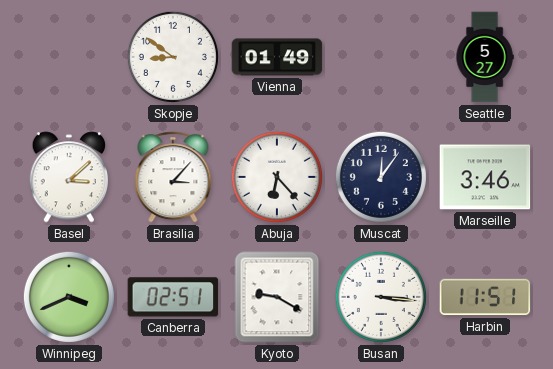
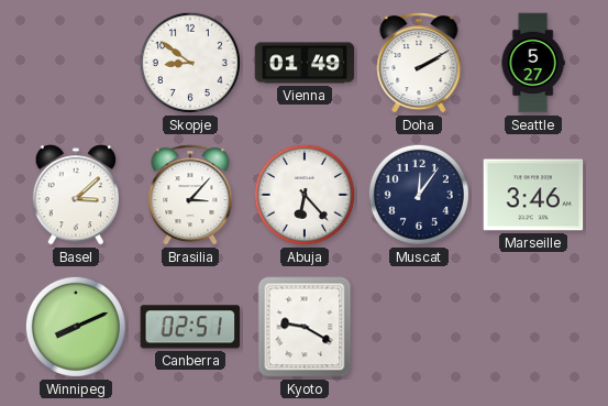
Doha: none -> 2:10 (419, 63)
Winnipeg: 3:41 -> 8:11 (76, 327)
Busan: 3:16 -> none (381, 297)
Harbin: 11:51 -> none (485, 297)
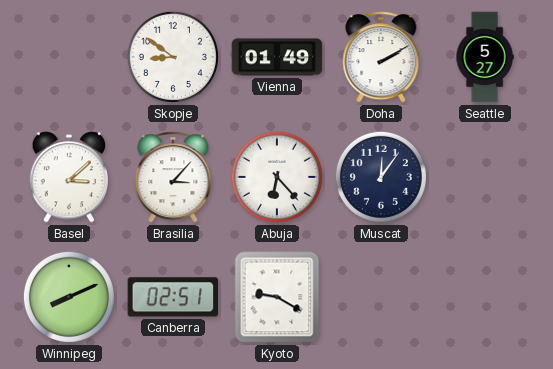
Marseille: 3:46 -> none (533, 195)
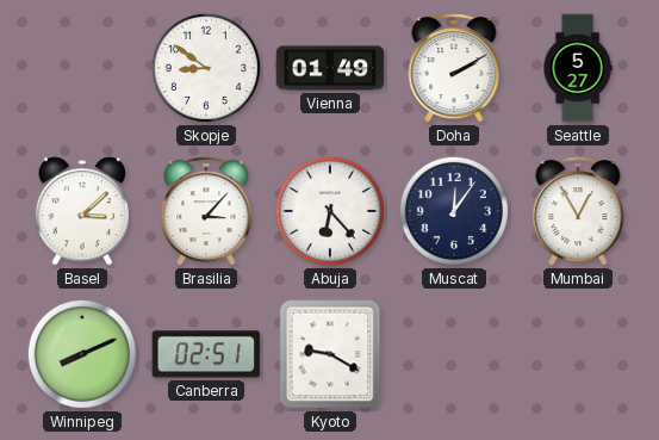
Mumbai: none -> 12:55 (578, 211)
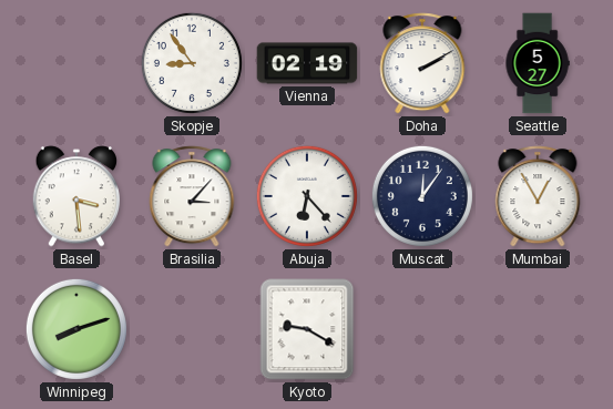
Skopje: 8:51 -> 8:54 (192, 63)
Vienna: 01:49 -> 02:19 (307, 63)
Basel: 3:08 -> 3:29 (76, 196)
Winnipeg: 8:11 -> 8:12 (76, 329)
Canberra: 02:51 -> none (206, 354)
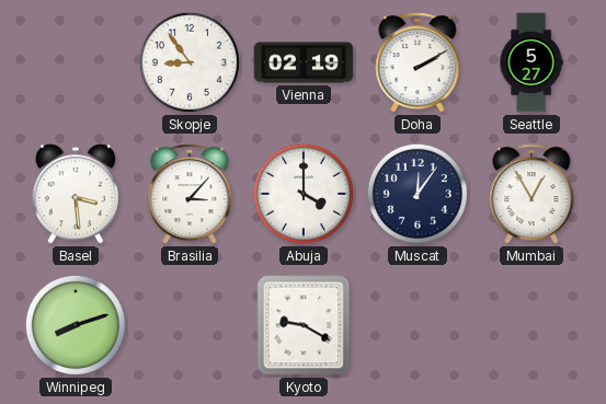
Abuja: 6:23 -> 4:00 (304, 194)
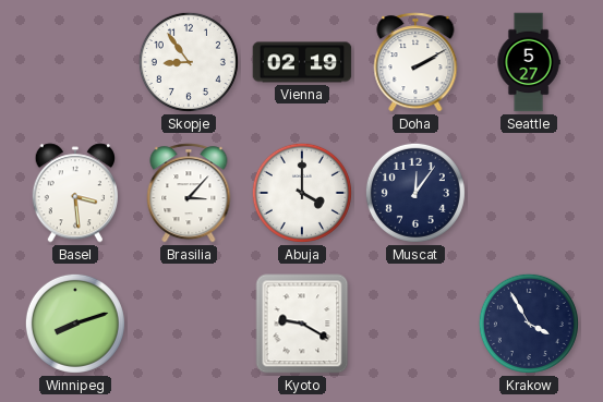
Mumbai: 12:55 -> none (531, 194)
Krakow: none -> 3:55 (529, 324)
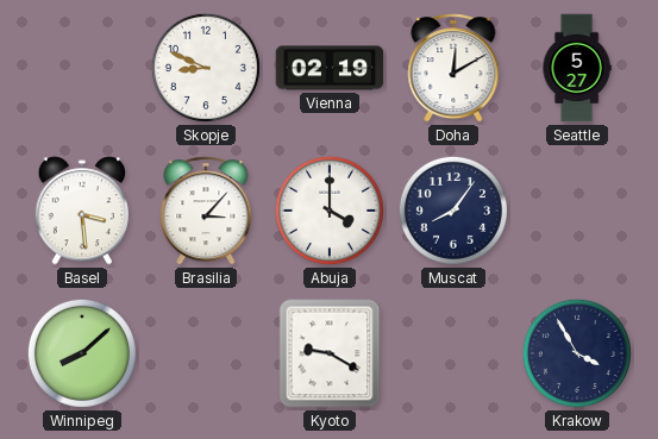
Skopje: 8:54 -> 8:49 (206, 68)
Doha: 2:10 -> 12:10 (453, 68)
Muscat: 12:06 -> 8:06 (453, 211)
Winnipeg: 8:12 -> 8:08 (82, 353)
